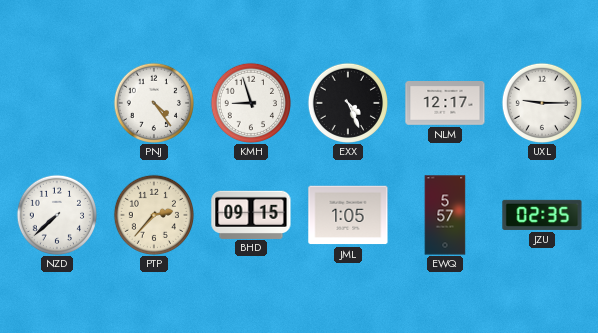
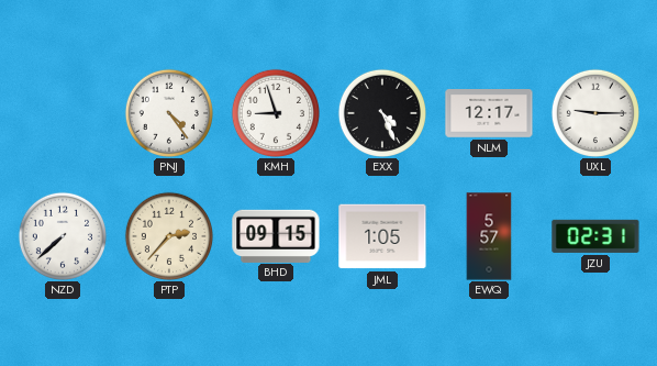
JZU: 02:35 -> 02:31 (595, 236)
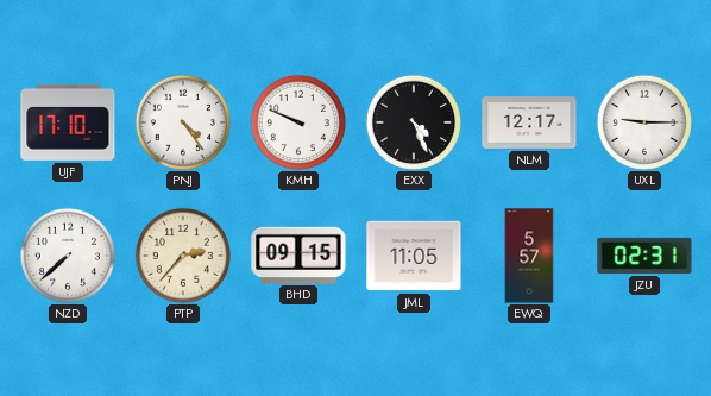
UJF: none -> 17:10 (68, 122)
KMH: 8:57 -> 9:49 (297, 121)
JML: 1:05 -> 11:05 (414, 256)
